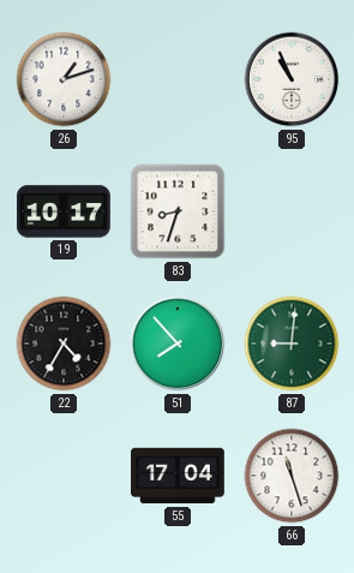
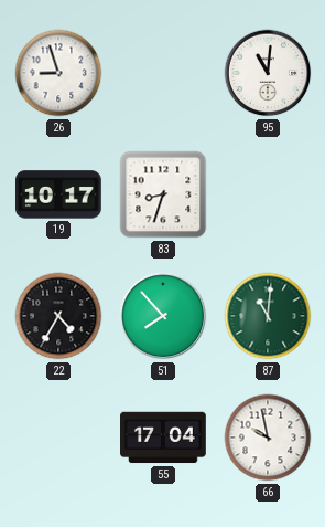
26: 1:12 -> 8:57 (58, 73)
95: 10:56 -> 11:01 (268, 73)
87: 9:01 -> 11:01 (268, 316)
66: 11:27 -> 9:58 (268, 438)
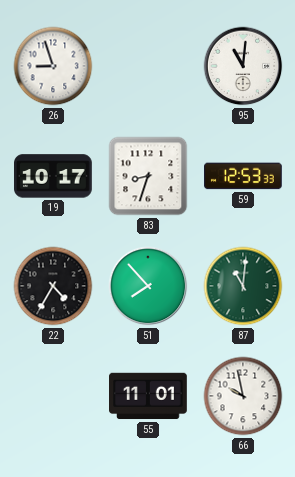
59: none -> 12:53 (244, 176)
55: 17:04 -> 11:01 (149, 396)
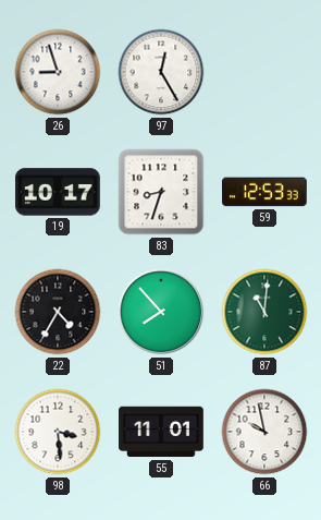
97: none -> 12:25 (161, 72)
95: 11:01 -> none (243, 66)
98: none -> 3:29 (58, 432)
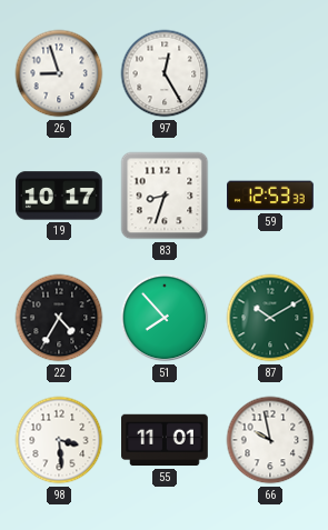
87: 11:01 -> 10:10 (270, 318)
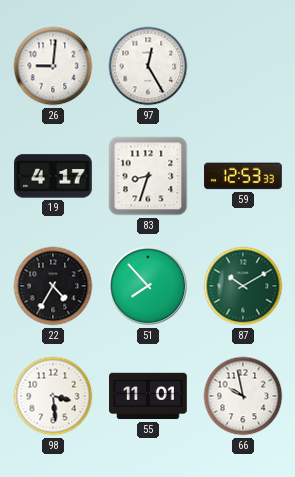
26: 8:57 -> 9:01 (53, 66)
19: 10:17 -> 4:17 (54, 176)
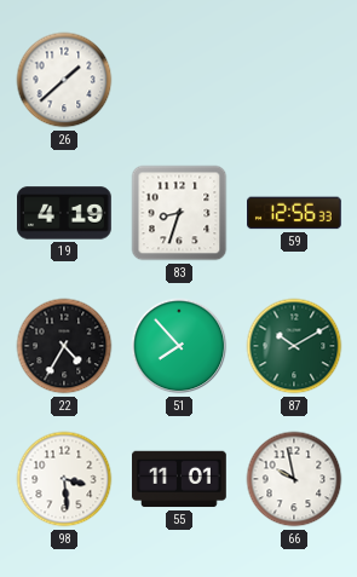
26: 9:01 -> 1:38 (64, 80)
97: 12:25 -> none (148, 66)
19: 4:17 -> 4:19 (65, 213)
59: 12:53 -> 12:56 (295, 213)
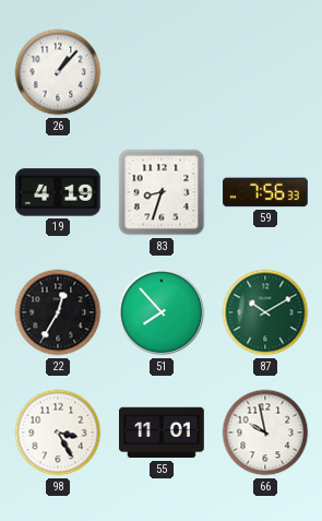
26: 1:38 -> 1:07 (58, 72)
59: 12:56 -> 7:56 (266, 192)
22: 4:35 -> 12:35 (58, 312)
98: 3:29 -> 3:25 (58, 433)
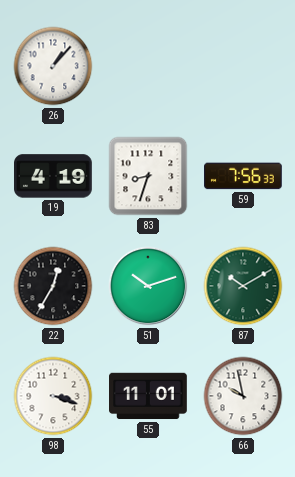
51: 7:53 -> 10:12 (148, 286)
98: 3:25 -> 3:18 (53, 396)
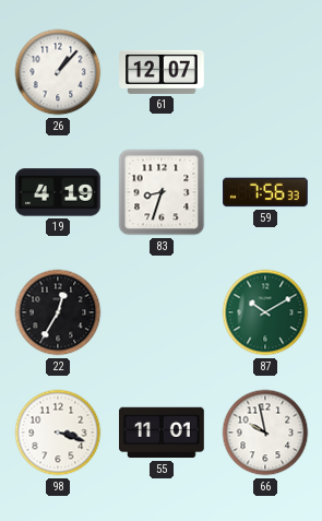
61: none -> 12:07 (162, 72)
51: 10:12 -> none (148, 286)
